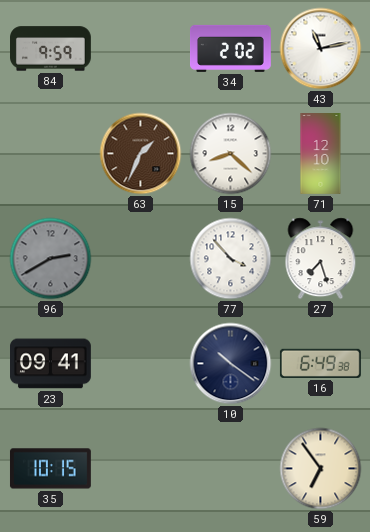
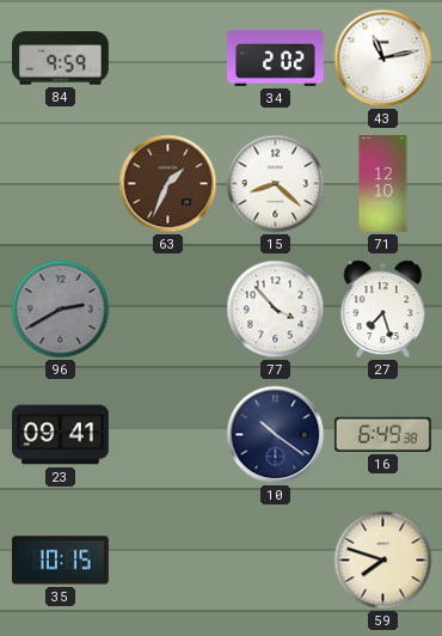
59: 6:54 -> 7:48 (383, 561)
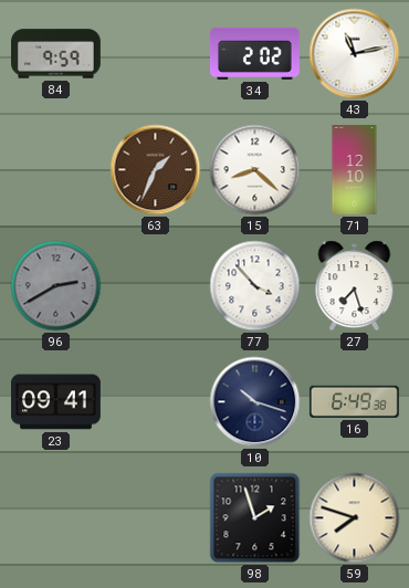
10: 10:21 -> 10:18 (255, 402)
35: 10:15 -> none (60, 561)
98: none -> 1:57 (255, 518)
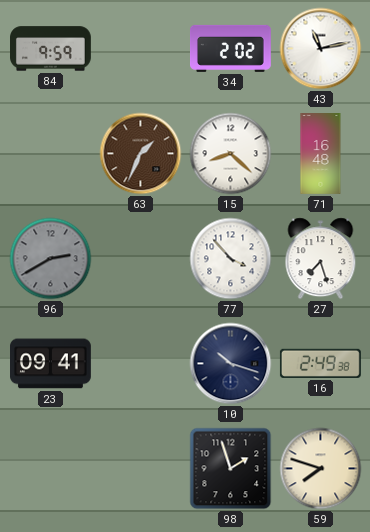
71: 12:10 -> 16:48 (321, 154)
16: 6:49 -> 2:49 (320, 363)
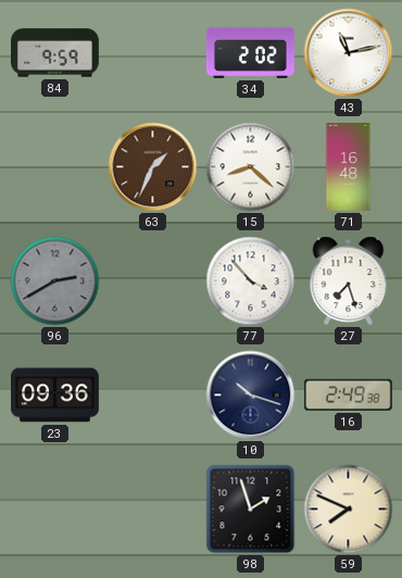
23: 09:41 -> 09:36 (55, 395)
59: 7:48 -> 7:49 (349, 510)
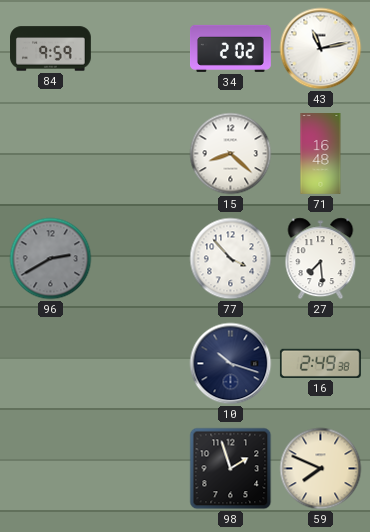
63: 1:34 -> none (153, 167)
27: 7:27 -> 7:29 (321, 259)
23: 09:36 -> none (55, 395)
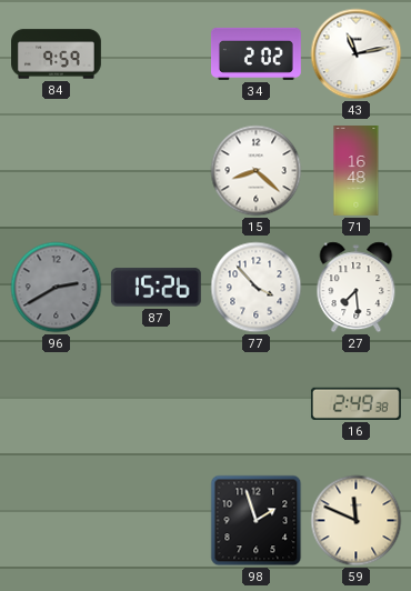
87: none -> 15:26 (156, 288)
10: 10:18 -> none (231, 364)
59: 7:49 -> 11:49 (357, 521)
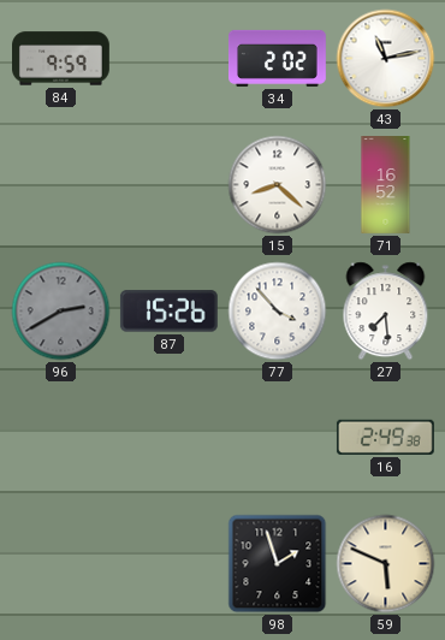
71: 16:48 -> 16:52 (386, 185)
59: 11:49 -> 5:49 (386, 564)
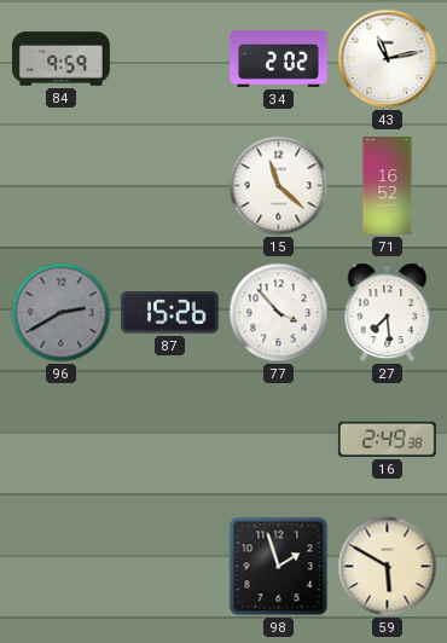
15: 8:22 -> 11:22 (279, 186)
59: 5:49 -> 5:50 (388, 567)
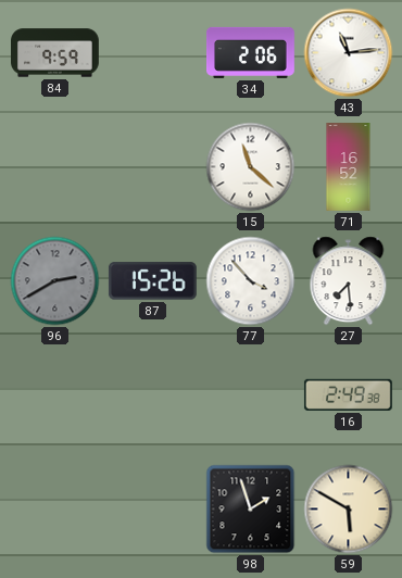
34: 2:02 -> 2:06 (251, 52)
43: 11:13 -> 11:14 (349, 53)
